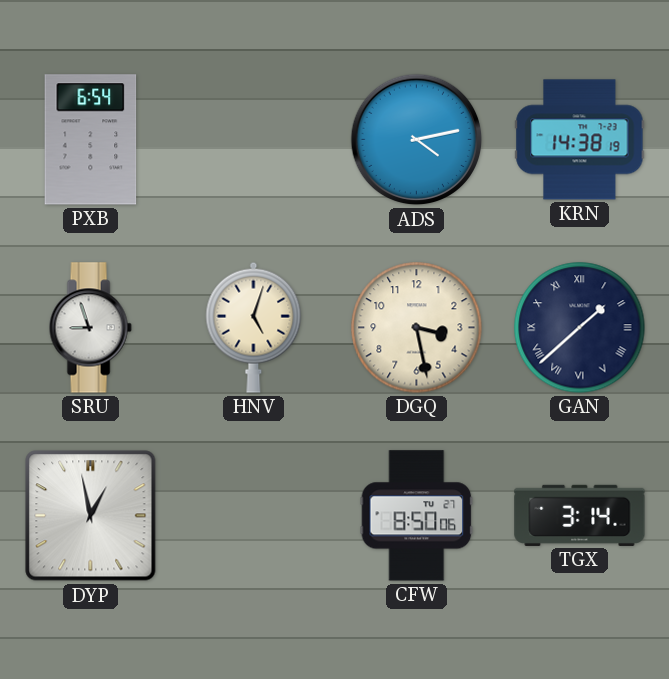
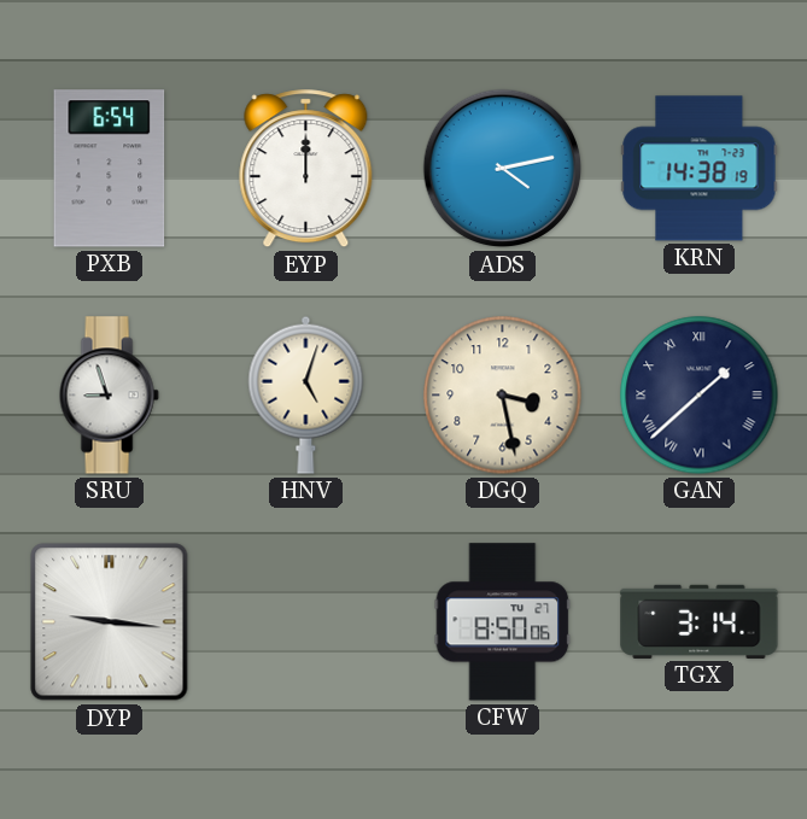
EYP: none -> 12:00 (306, 169)
DYP: 12:58 -> 9:16 (110, 622)
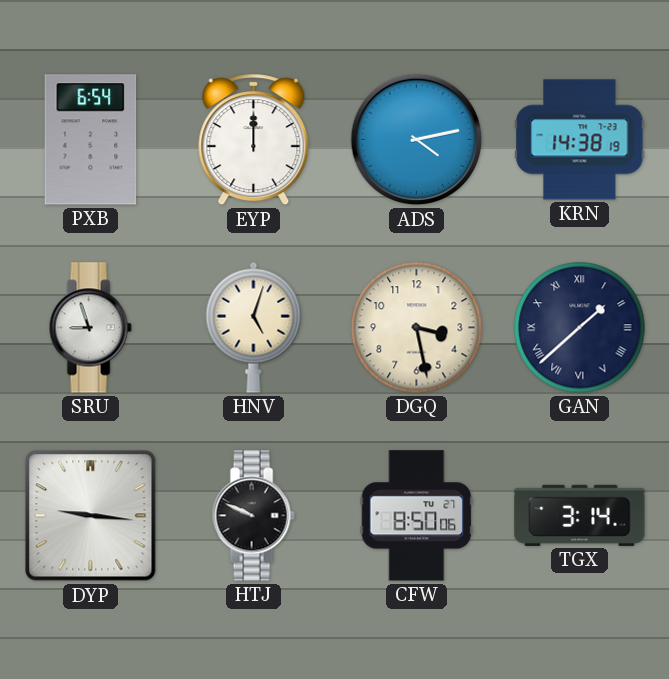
HTJ: none -> 9:49 (253, 516)
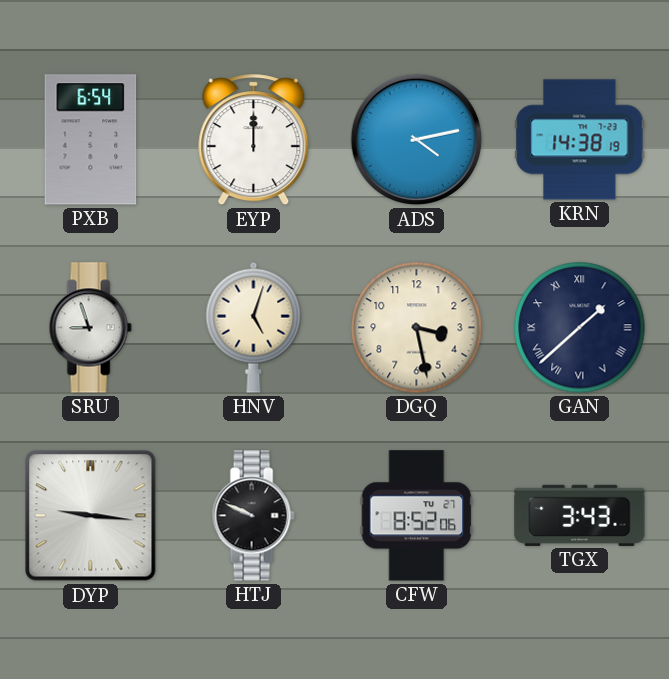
CFW: 8:50 -> 8:52 (417, 516)
TGX: 3:14 -> 3:43 (580, 515)
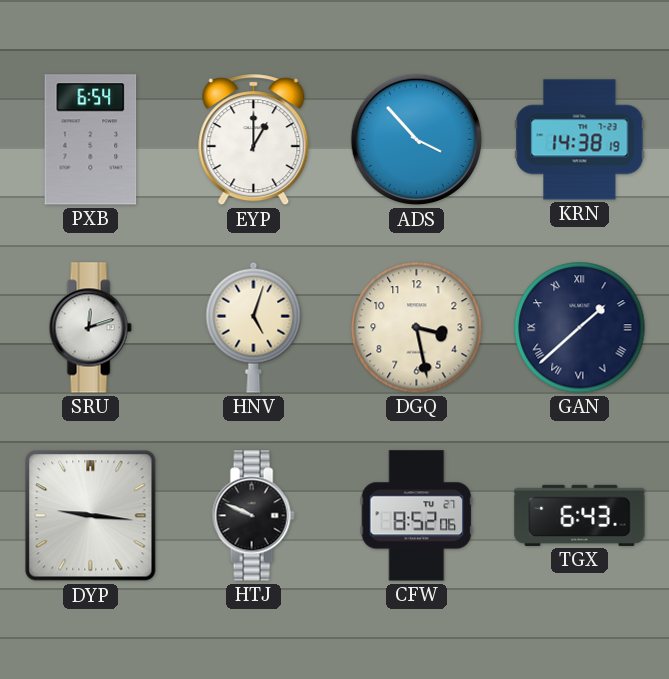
EYP: 12:00 -> 1:00 (254, 140)
ADS: 4:13 -> 3:53 (417, 140)
SRU: 8:57 -> 12:12 (90, 328)
TGX: 3:43 -> 6:43 (580, 515)
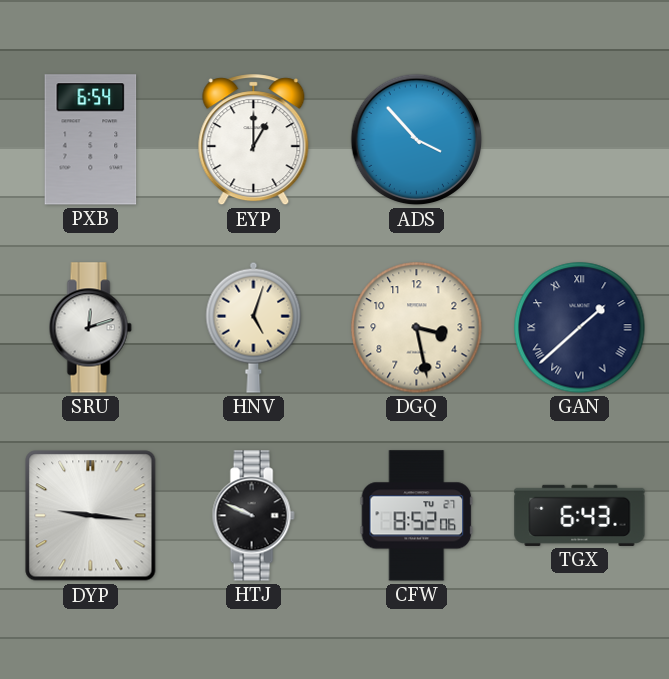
KRN: 14:38 -> none (580, 140)
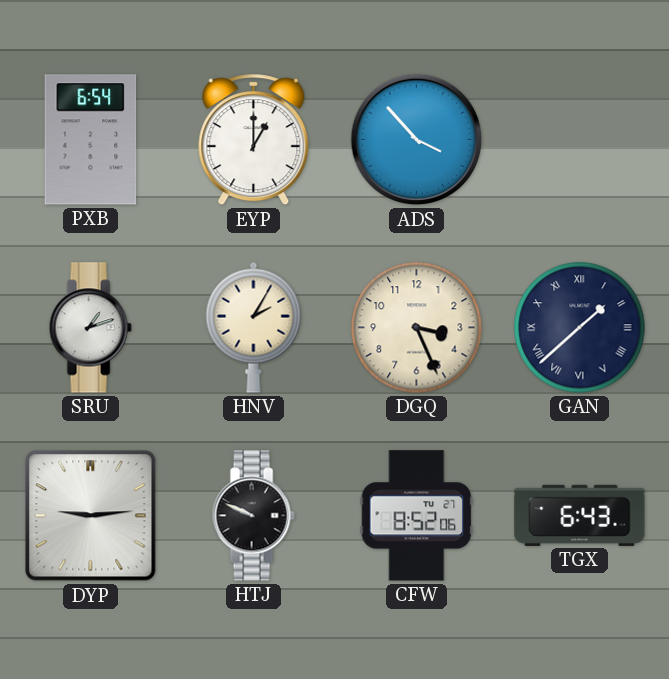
SRU: 12:12 -> 1:12 (90, 328)
HNV: 5:03 -> 2:05 (254, 327)
DGQ: 3:28 -> 3:26 (417, 328)
DYP: 9:16 -> 9:14 (91, 516)
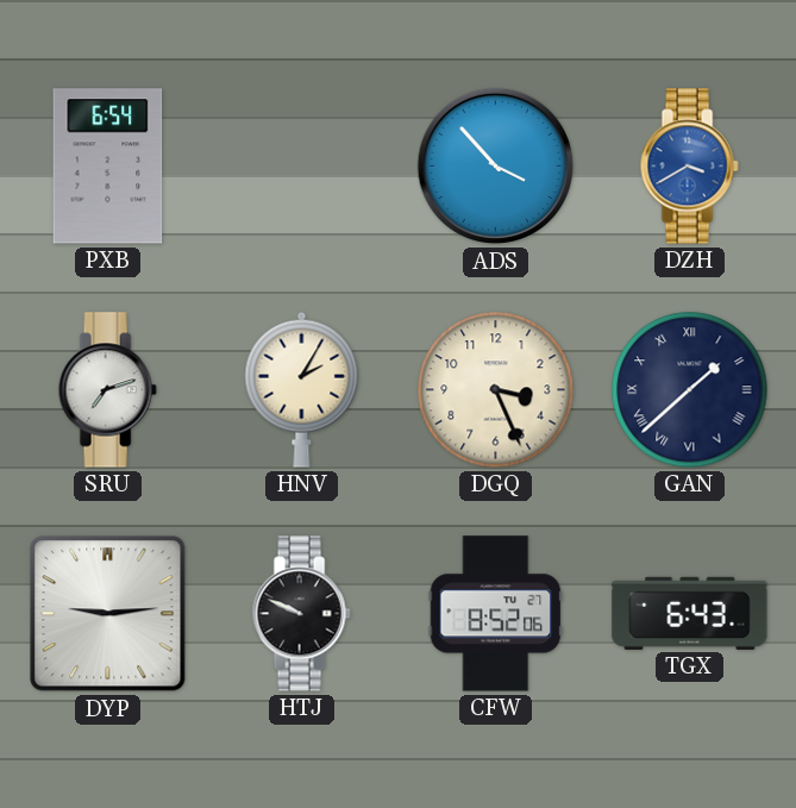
EYP: 1:00 -> none (254, 140)
DZH: none -> 3:40 (689, 167)
SRU: 1:12 -> 7:12 (107, 390)
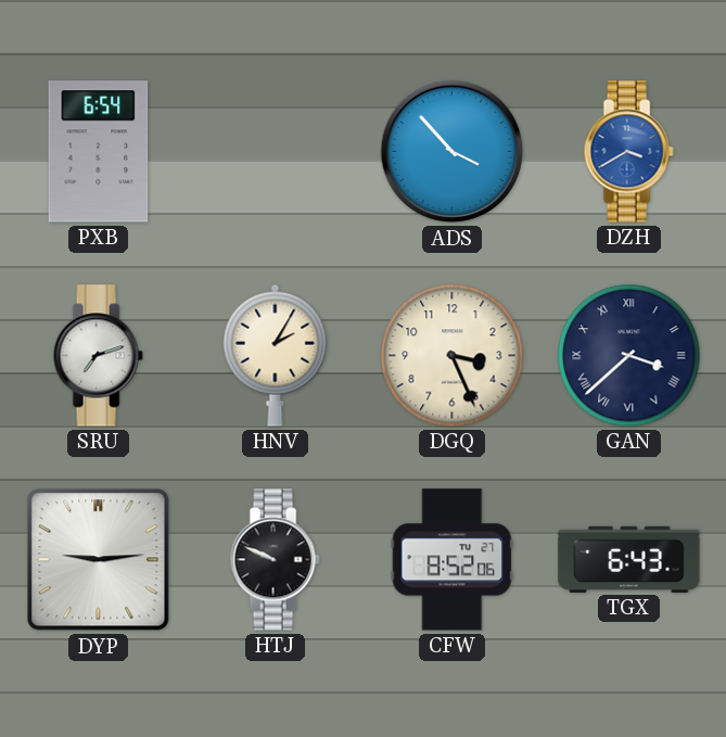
GAN: 1:38 -> 3:38 (629, 356)
